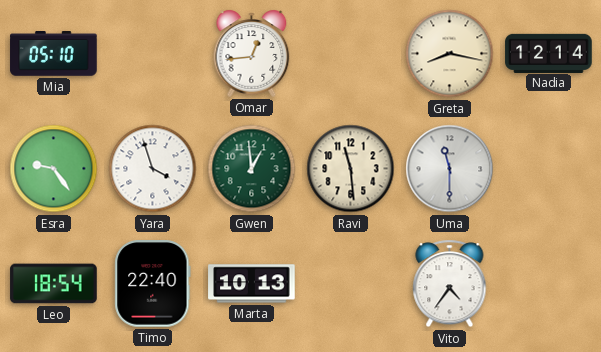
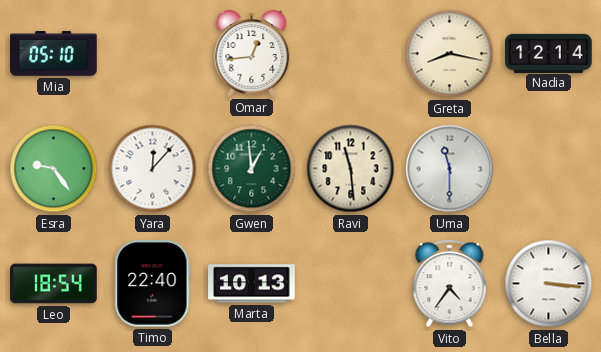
Yara: 3:57 -> 12:07 (153, 169)
Bella: none -> 3:16 (549, 284)
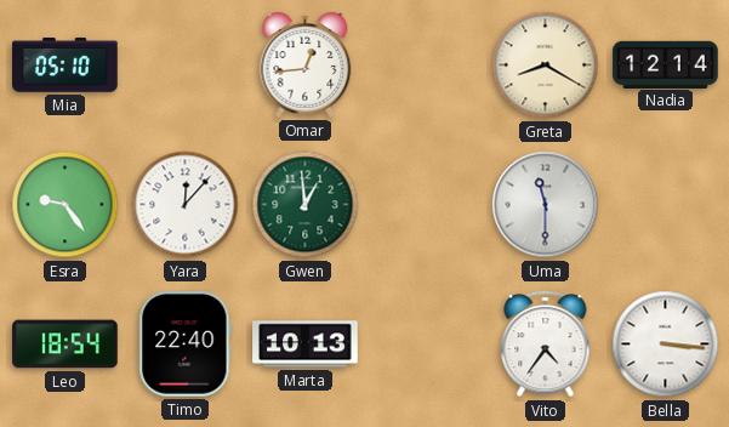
Greta: 8:17 -> 8:20 (546, 66)
Ravi: 11:29 -> none (351, 169)
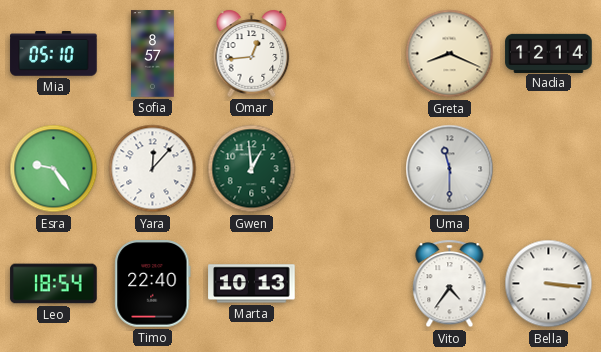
Sofia: none -> 8:57 (153, 54)
Greta: 8:20 -> 8:19 (450, 54)
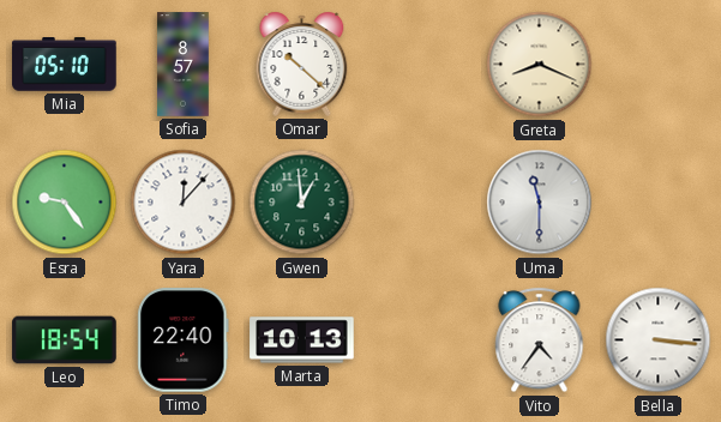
Omar: 12:44 -> 10:22 (302, 64)
Nadia: 12:14 -> none (549, 53)
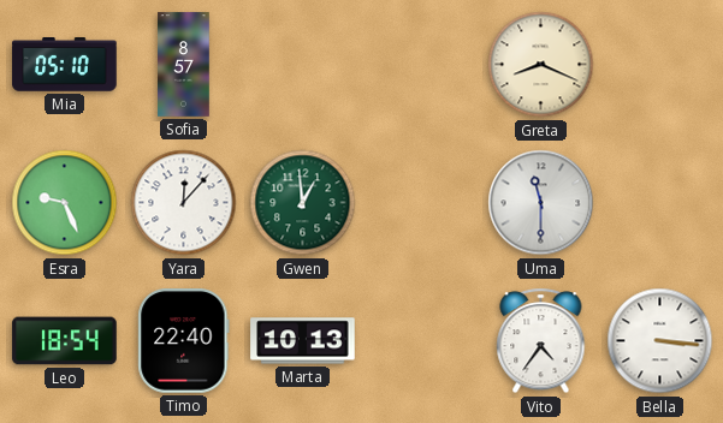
Omar: 10:22 -> none (302, 64)
Esra: 9:24 -> 9:26 (65, 203)
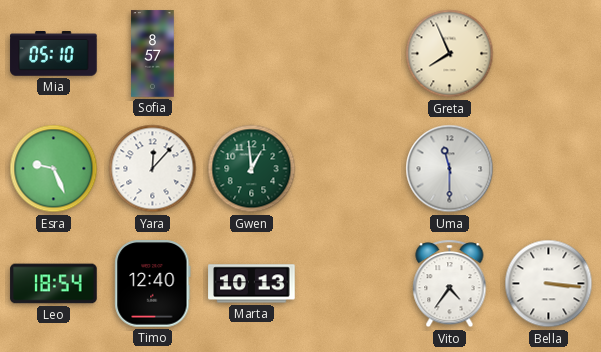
Greta: 8:19 -> 7:56 (450, 54)
Timo: 22:40 -> 12:40 (153, 284)
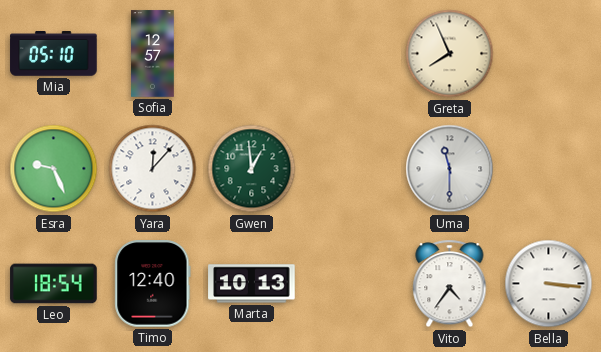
Sofia: 8:57 -> 12:57 (153, 54)
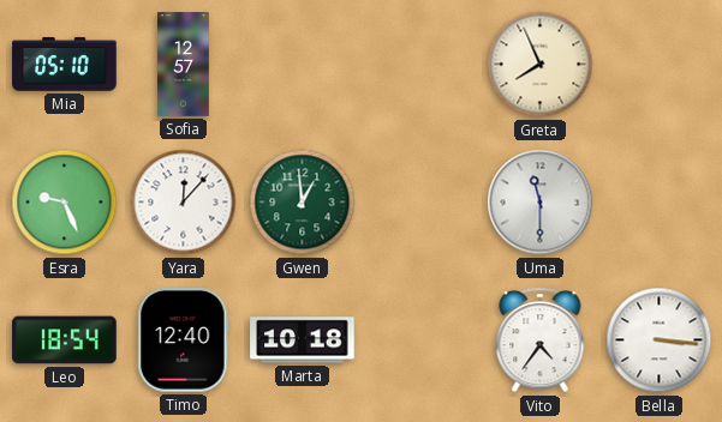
Marta: 10:13 -> 10:18 (303, 340)
